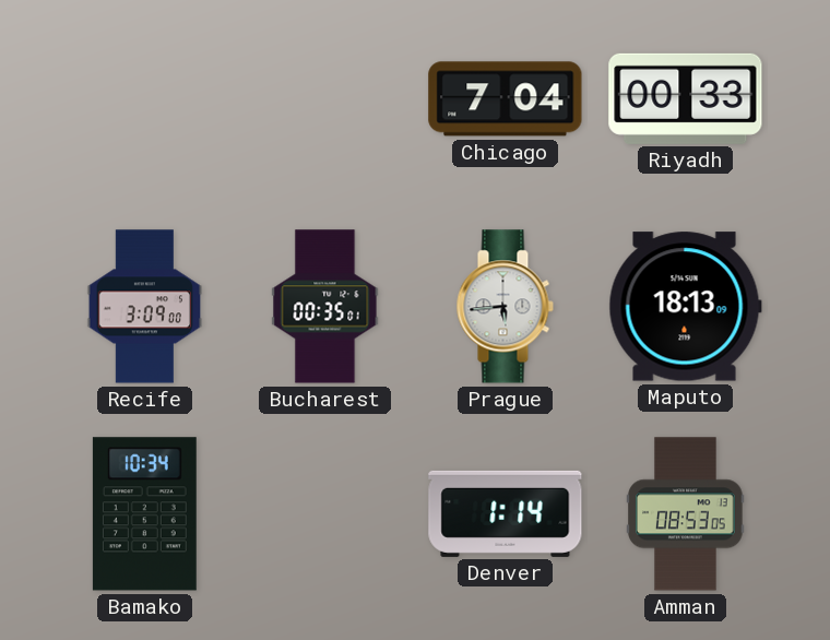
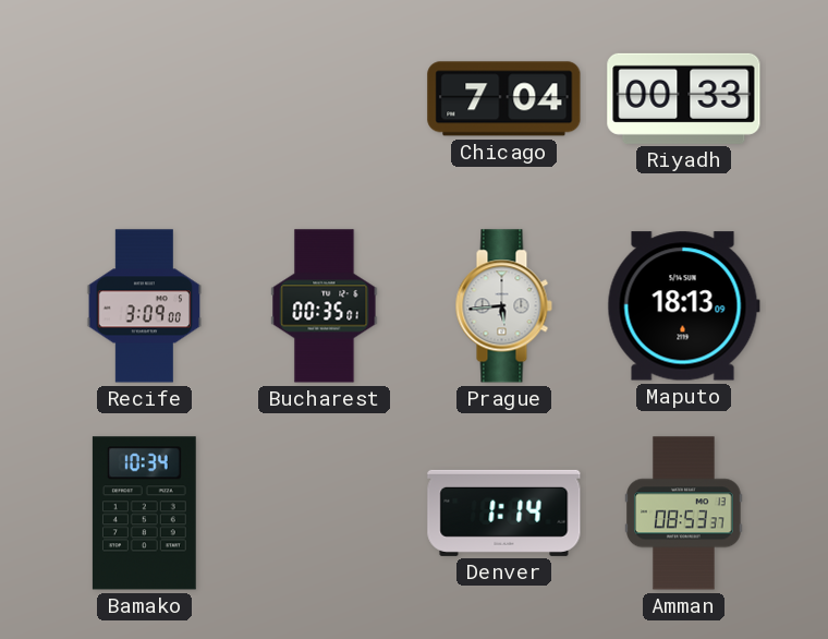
Amman: 08:53:05 -> 08:53:37 (684, 514)
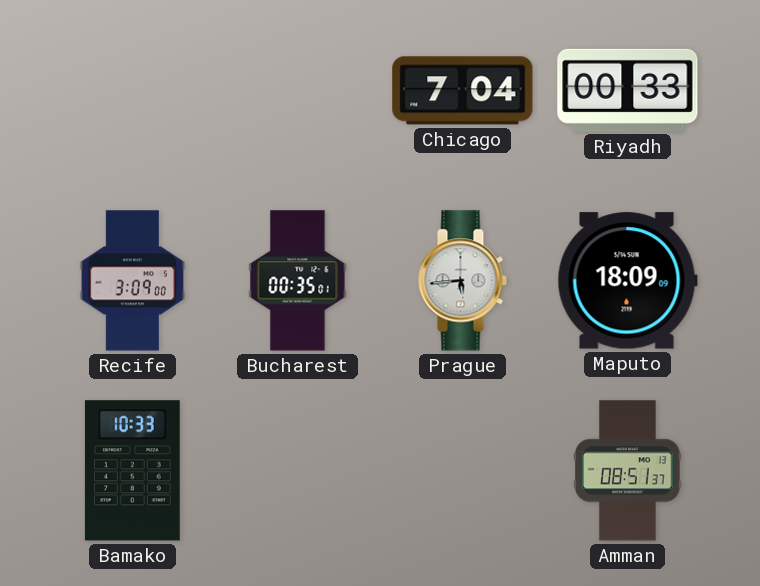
Maputo: 18:13 -> 18:09 (627, 281)
Bamako: 10:34 -> 10:33 (132, 471)
Denver: 1:14 -> none (504, 513)
Amman: 08:53 -> 08:51 (628, 471)
